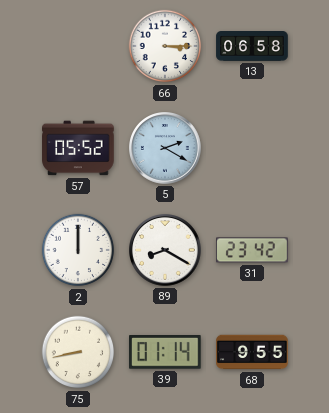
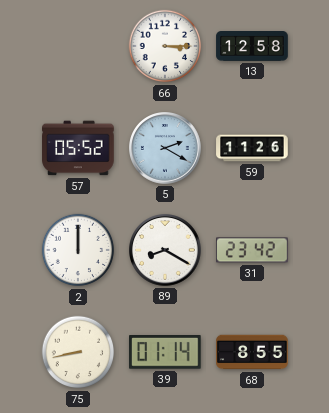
13: 06:58 -> 12:58 (252, 47)
59: none -> 11:26 (252, 148)
68: 9:55 -> 8:55 (252, 352)
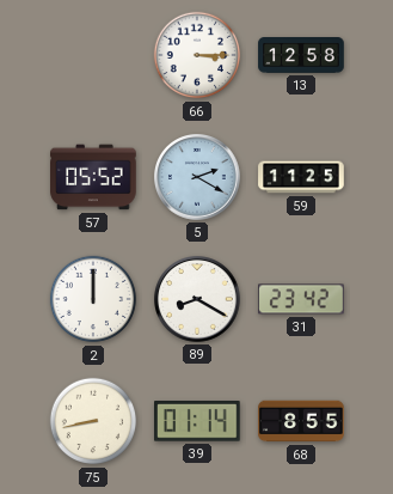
59: 11:26 -> 11:25 (301, 177)
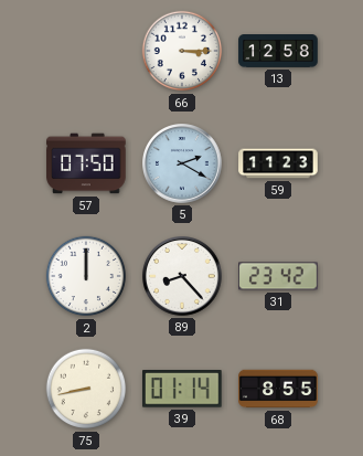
57: 05:52 -> 07:50 (86, 163)
59: 11:25 -> 11:23 (278, 163)
89: 8:20 -> 8:23 (183, 277)
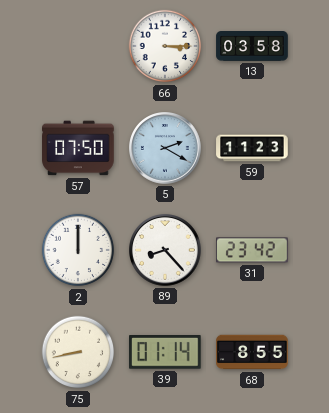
13: 12:58 -> 03:58 (252, 47)
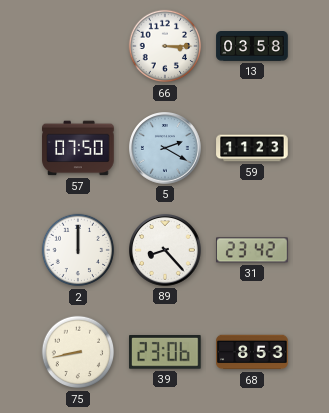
39: 01:14 -> 23:06 (166, 353)
68: 8:55 -> 8:53 (252, 352)
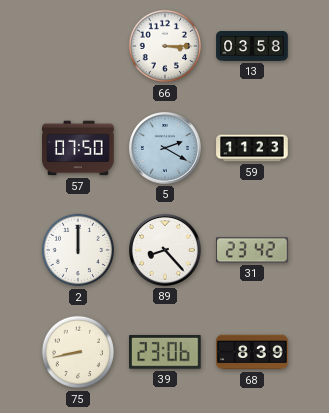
68: 8:53 -> 8:39 (252, 352)
